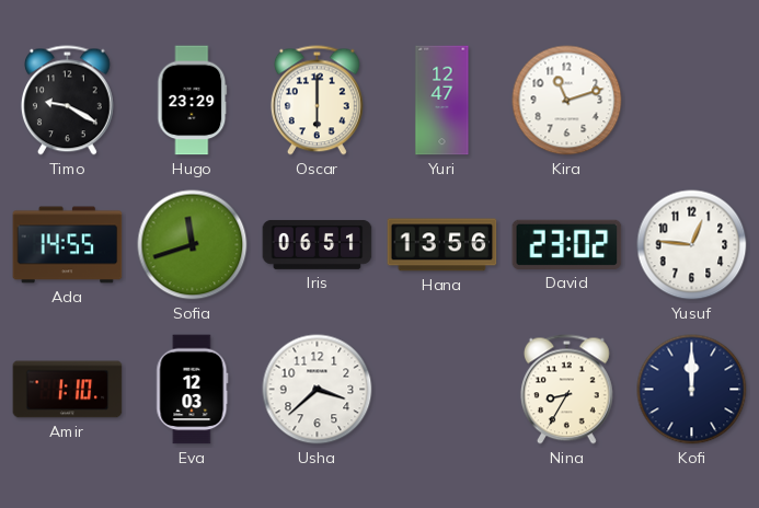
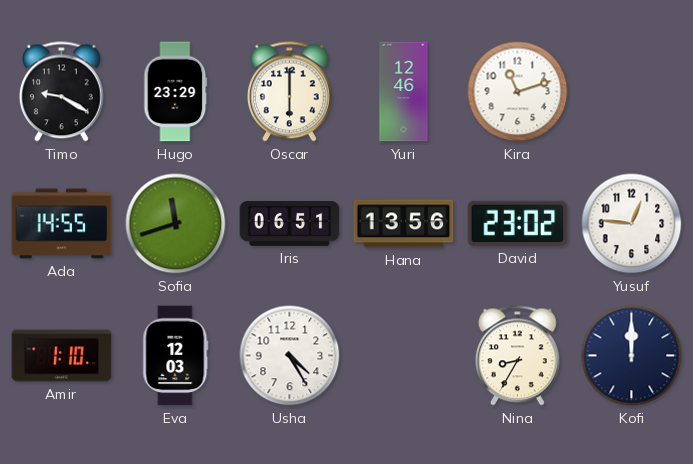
Yuri: 12:47 -> 12:46 (404, 92)
Usha: 3:38 -> 4:25 (290, 356)
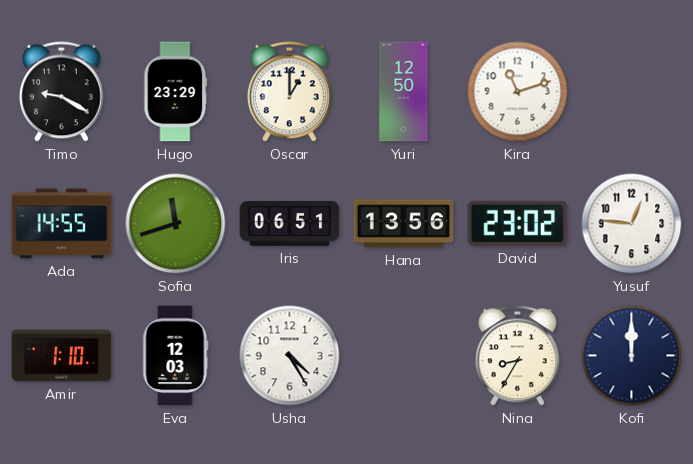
Oscar: 6:00 -> 1:00 (289, 92)
Yuri: 12:46 -> 12:50 (404, 92)
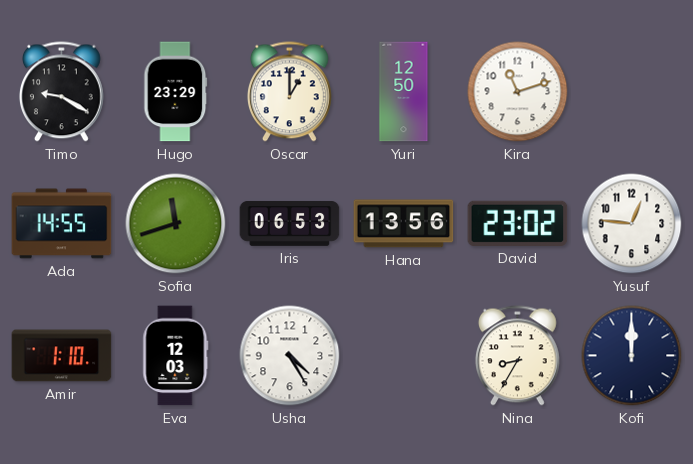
Iris: 06:51 -> 06:53 (290, 224)
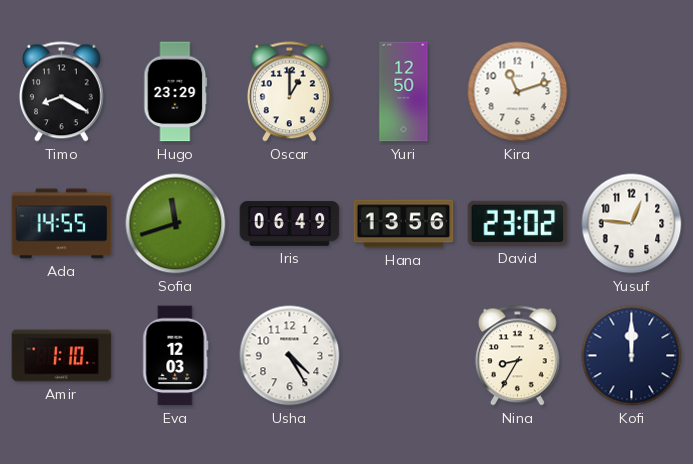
Timo: 9:20 -> 8:20 (61, 92)
Iris: 06:53 -> 06:49 (290, 224)
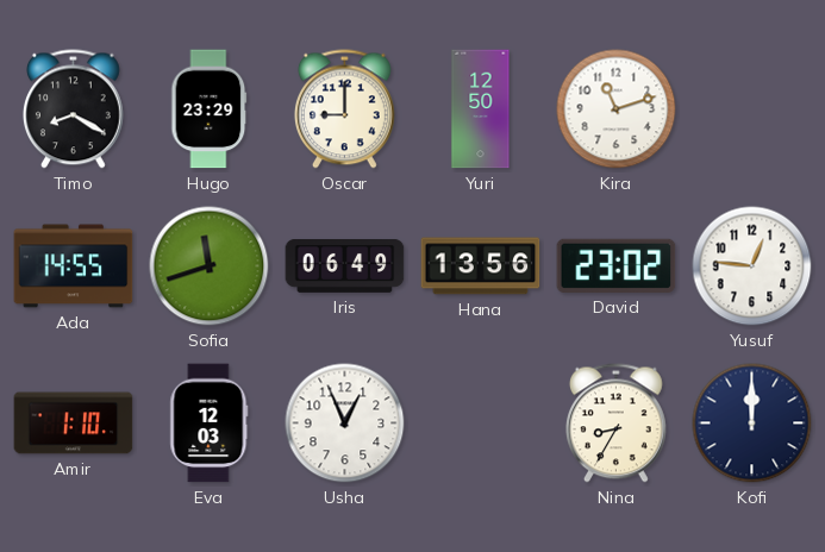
Oscar: 1:00 -> 9:00 (344, 109)
Usha: 4:25 -> 12:56 (345, 424)
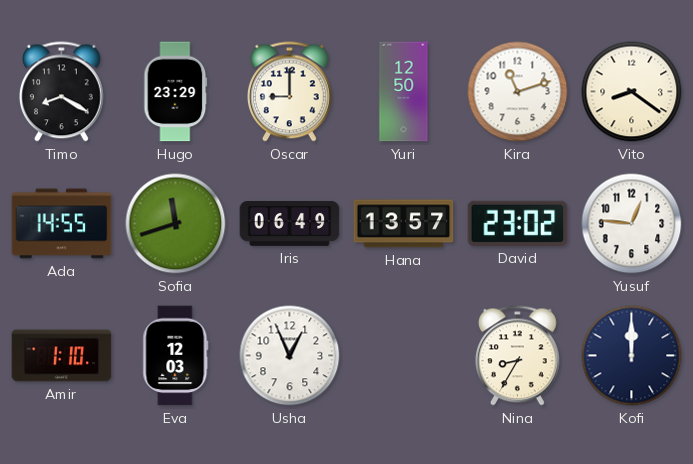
Vito: none -> 8:21 (632, 92)
Hana: 13:56 -> 13:57 (404, 224)
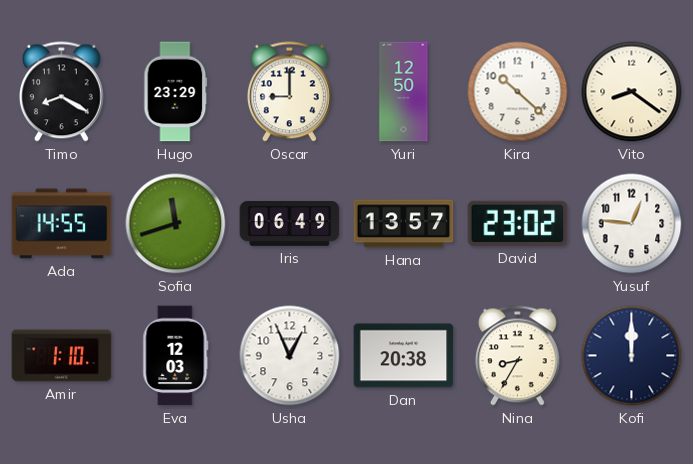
Kira: 11:12 -> 10:22 (518, 92)
Dan: none -> 20:38 (404, 356)
